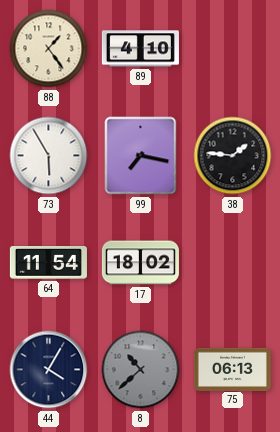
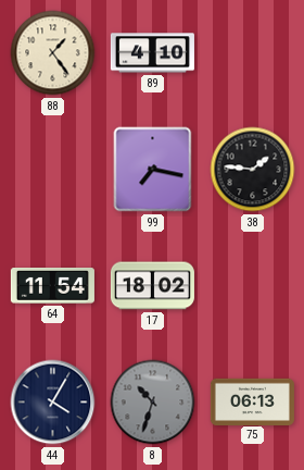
73: 5:55 -> none (49, 156)
8: 10:38 -> 10:33 (153, 403)
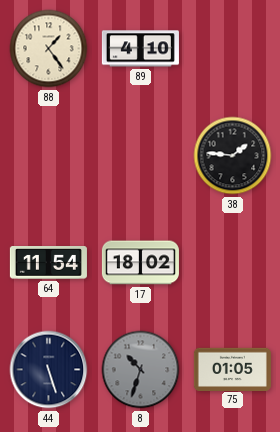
99: 7:17 -> none (153, 170)
44: 4:05 -> 5:27 (49, 370)
75: 06:13 -> 01:05 (232, 369)
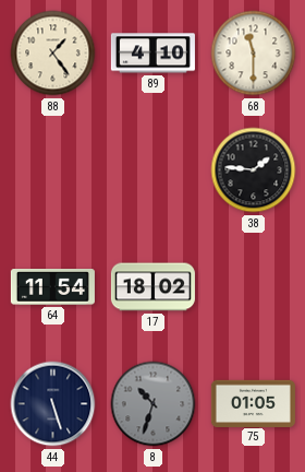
68: none -> 11:30 (254, 54)
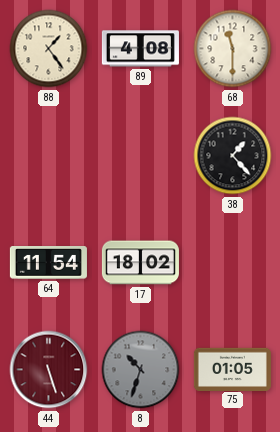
89: 4:10 -> 4:08 (140, 49)
38: 1:46 -> 1:23 (233, 156)
44 dial: navy -> burgundy (49, 370)
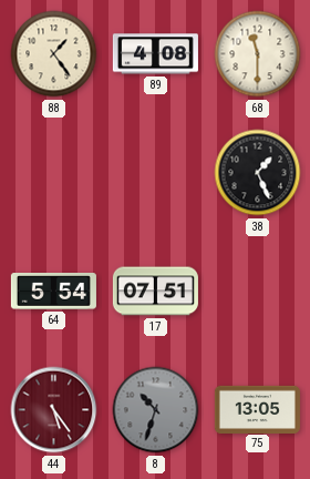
38: 1:23 -> 1:26 (258, 173)
64: 11:54 -> 5:54 (53, 292)
17: 18:02 -> 07:51 (155, 292)
44: 5:27 -> 5:24 (54, 410)
75: 01:05 -> 13:05 (257, 409)
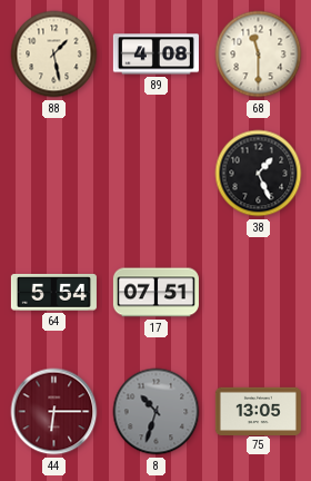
88: 1:24 -> 1:28 (54, 55)
44: 5:24 -> 6:15 (54, 412)
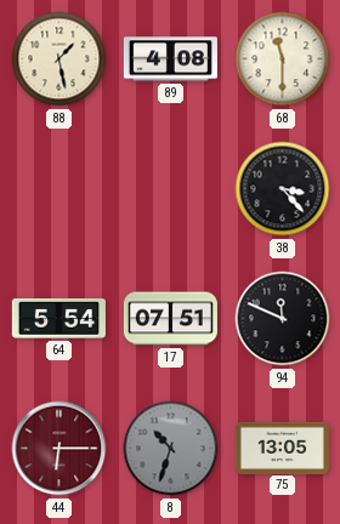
38: 1:26 -> 3:23 (283, 189)
94: none -> 11:49 (283, 319)
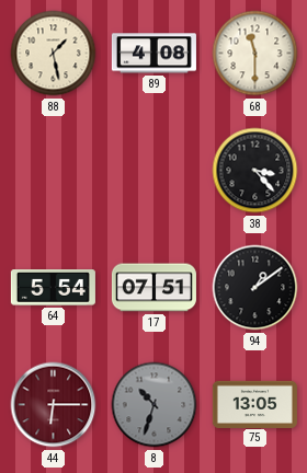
94: 11:49 -> 1:09 (255, 288)
